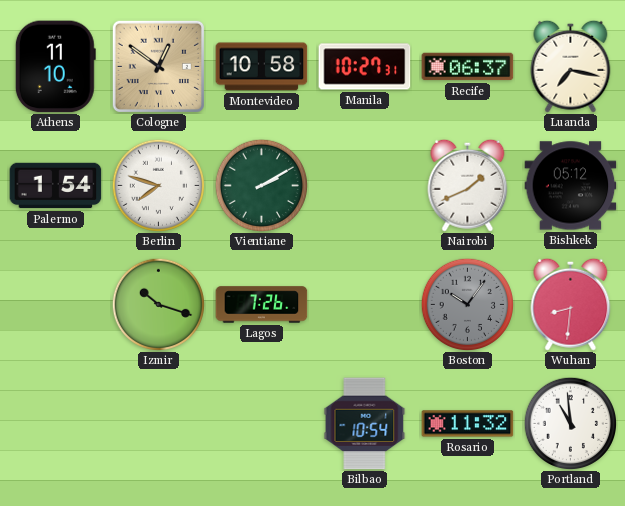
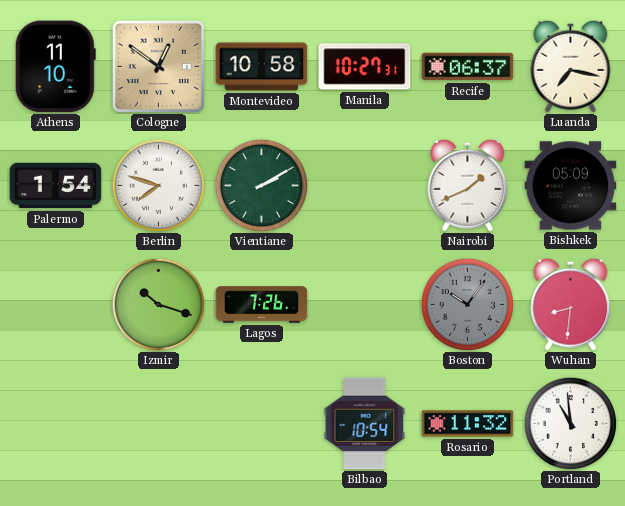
Bishkek: 05:12 -> 05:09 (571, 186)
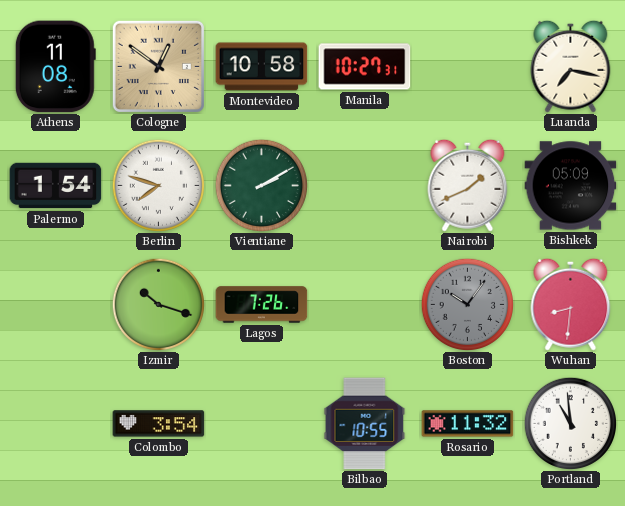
Athens: 11:10 -> 11:08 (55, 67)
Recife: 06:37 -> none (468, 67)
Colombo: none -> 3:54 (159, 424)
Bilbao: 10:54 -> 10:55 (365, 424)
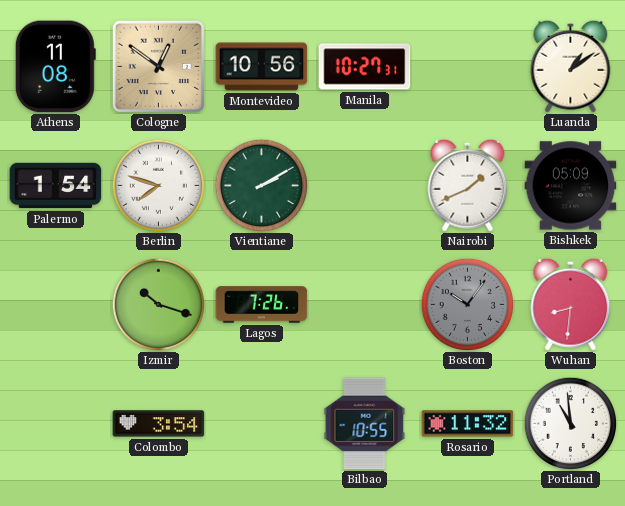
Montevideo: 10:58 -> 10:56 (262, 67)
Luanda: 7:17 -> 1:09 (571, 66)
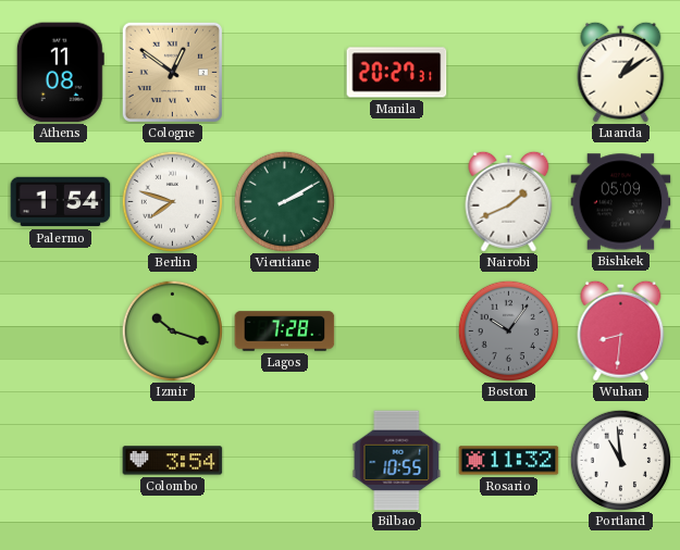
Montevideo: 10:56 -> none (262, 67)
Manila: 10:27 -> 20:27 (397, 73)
Lagos: 7:26 -> 7:28 (285, 332)
